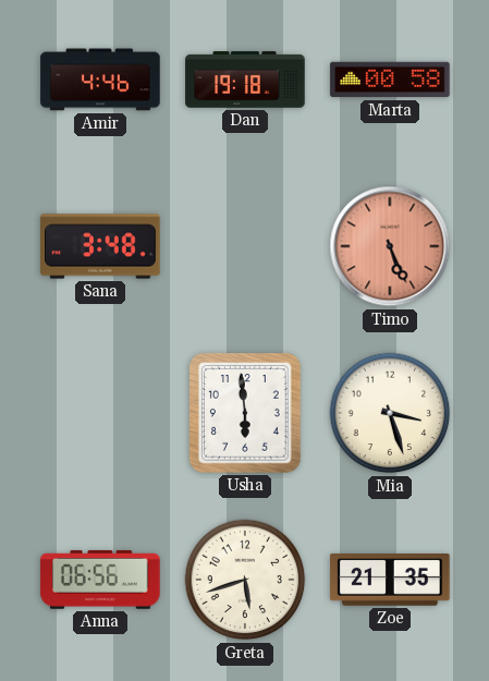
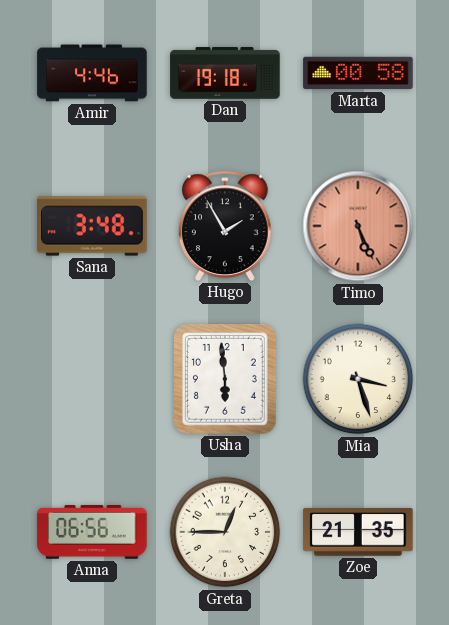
Hugo: none -> 1:55 (226, 226)
Greta: 5:42 -> 12:45 (225, 532)
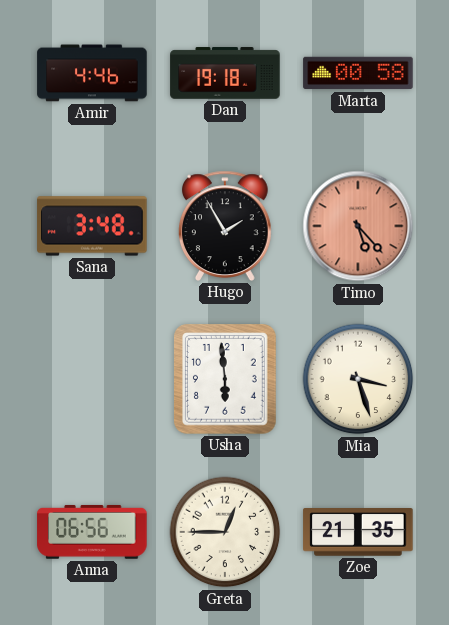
Timo: 5:26 -> 5:23 (358, 226)
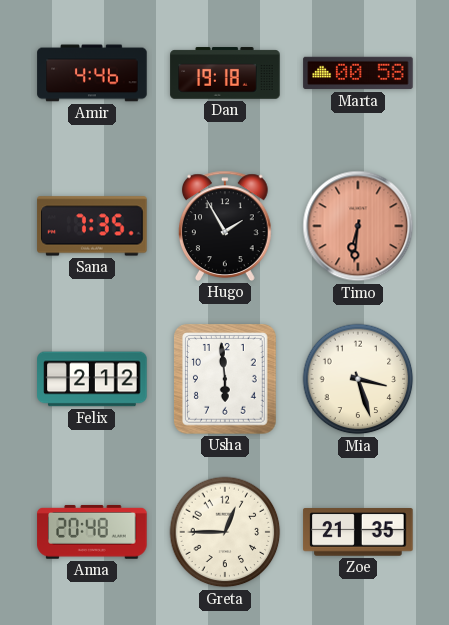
Sana: 3:48 -> 7:35 (92, 226)
Timo: 5:23 -> 6:31 (358, 226)
Felix: none -> 2:12 (92, 379)
Anna: 06:56 -> 20:48 (92, 532)
